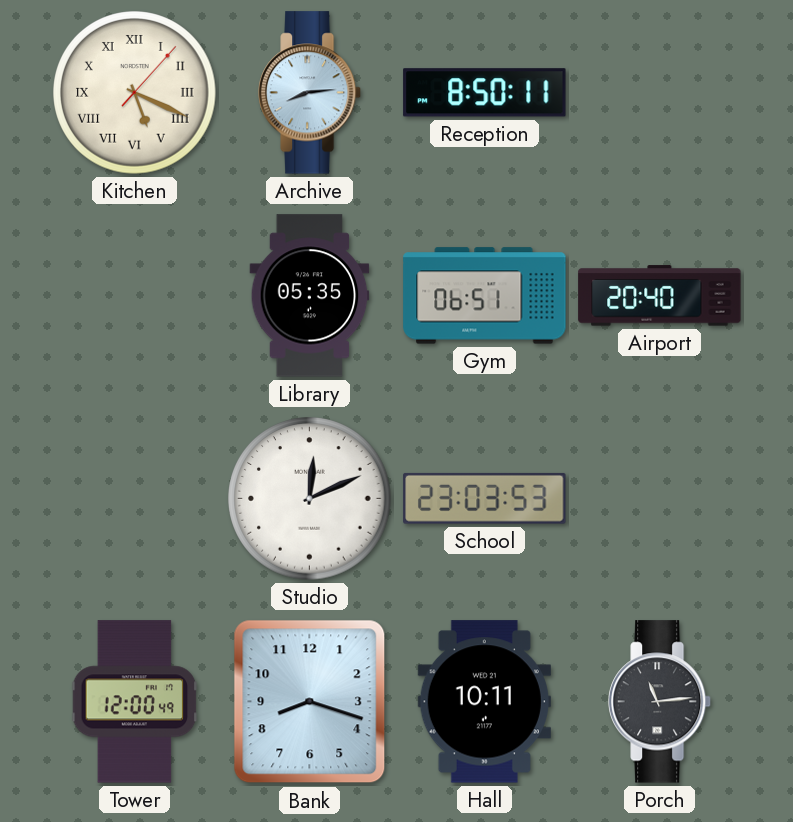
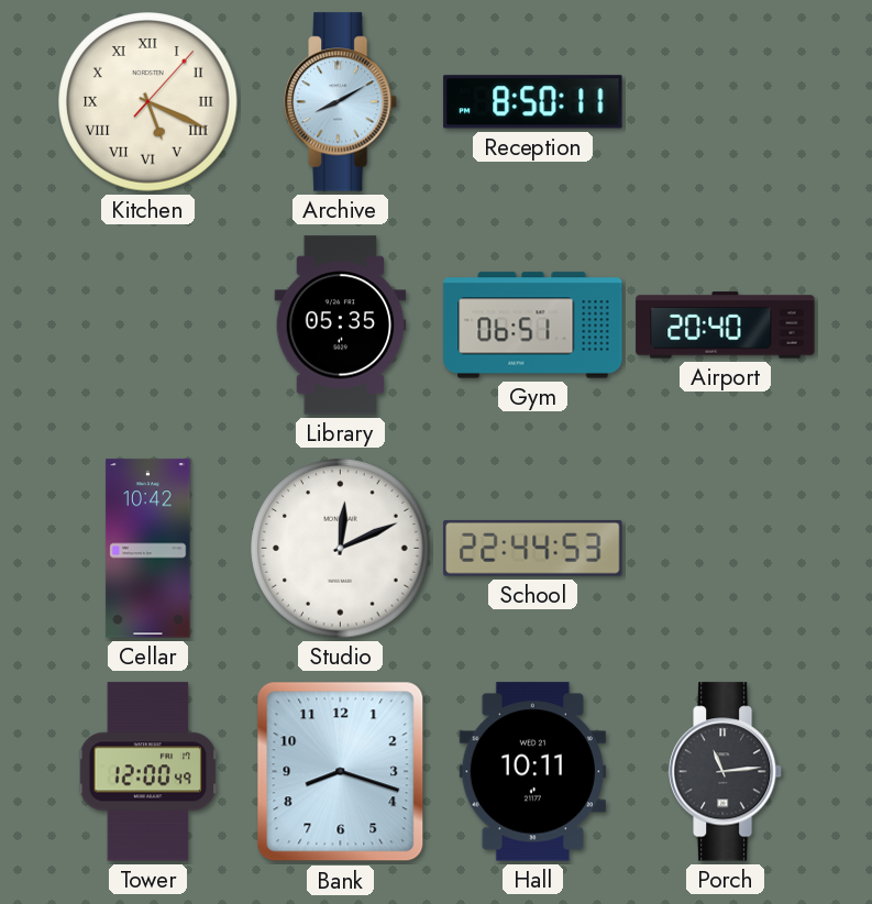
Archive: 8:14 -> 8:10 (341, 102)
Cellar: none -> 10:42 (148, 549)
School: 23:03 -> 22:44 (533, 548)
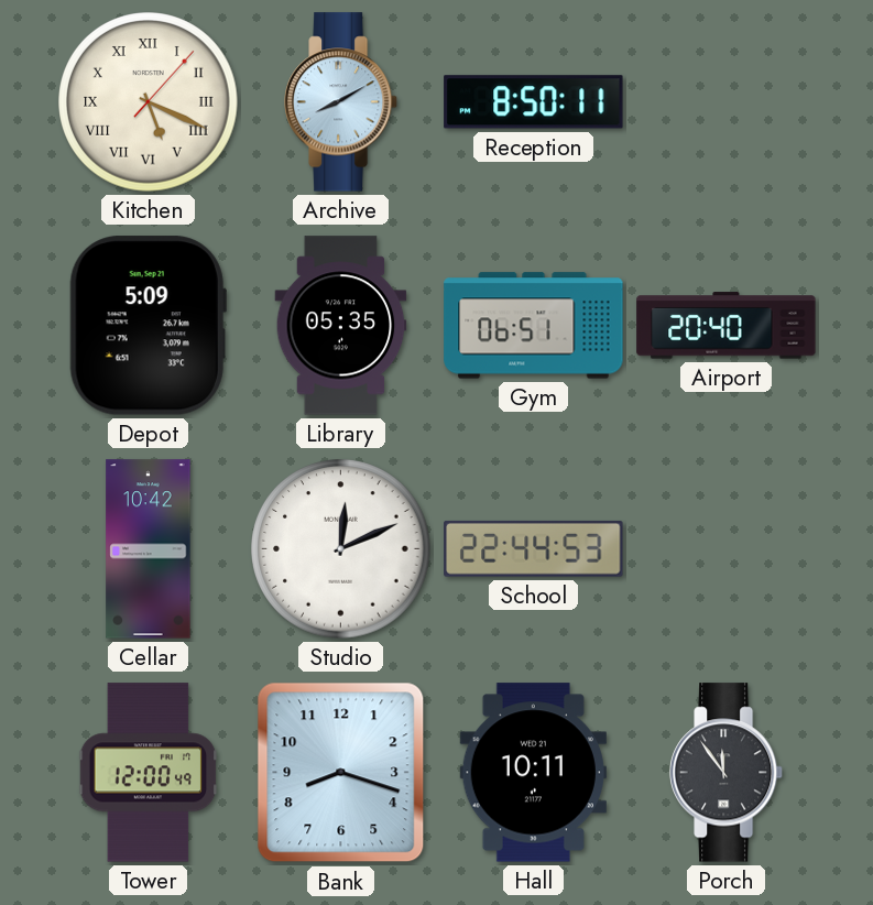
Depot: none -> 5:09 (148, 326)
Porch: 11:14 -> 11:54 (727, 773)
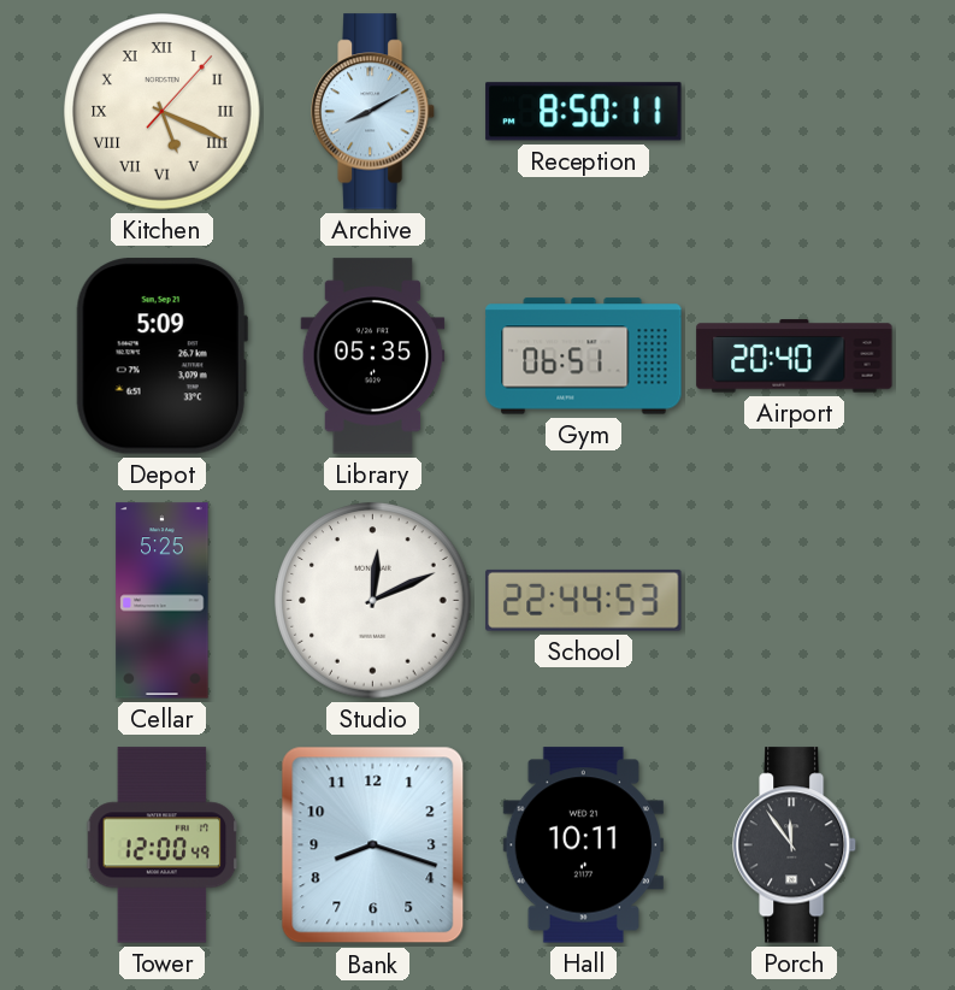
Cellar: 10:42 -> 5:25 (163, 601)
